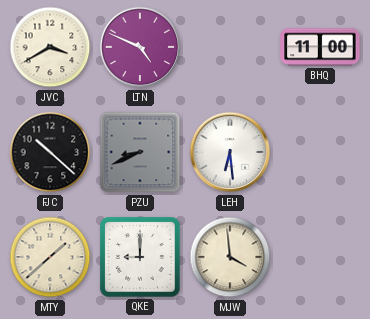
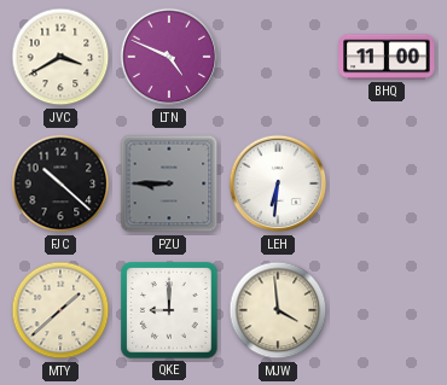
PZU: 8:41 -> 8:45 (169, 183)
LEH: 6:29 -> 6:31 (278, 183)
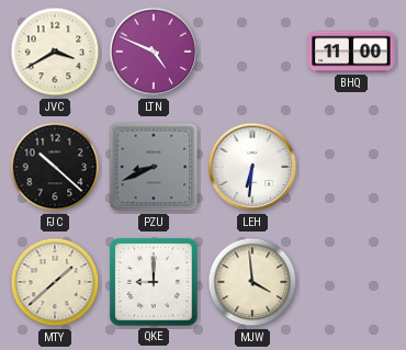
PZU: 8:45 -> 8:41 (154, 167)
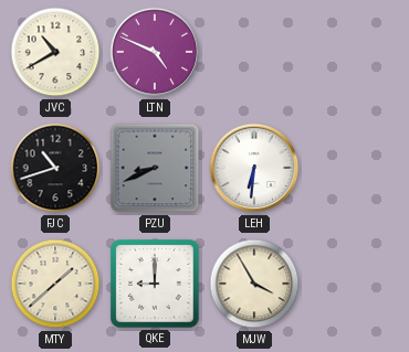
JVC: 3:40 -> 10:40 (55, 52)
BHQ: 11:00 -> none (351, 52)
FJC: 10:22 -> 10:42 (55, 168)
MJW: 3:59 -> 3:55 (254, 284)
